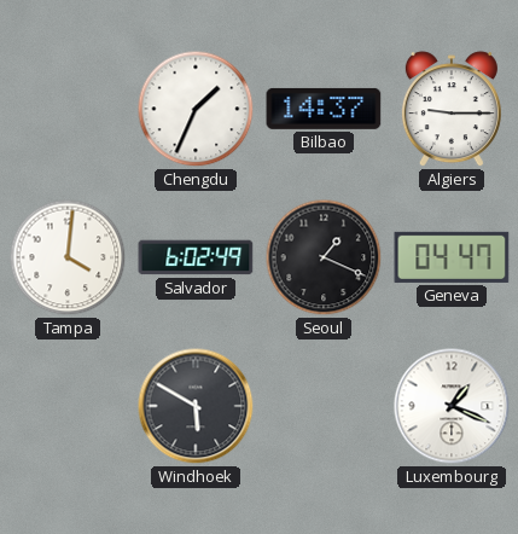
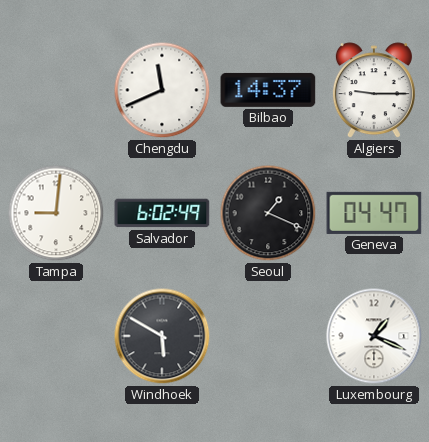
Chengdu: 1:34 -> 11:41 (162, 90)
Tampa: 4:01 -> 9:01 (56, 213)
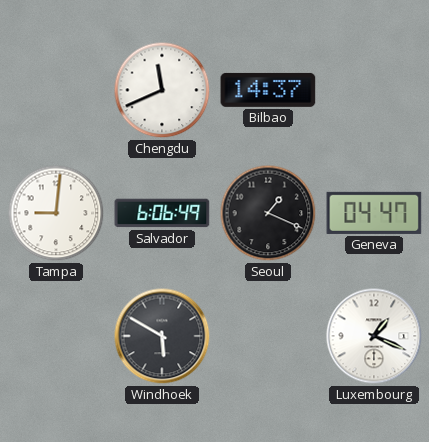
Algiers: 9:15 -> none (374, 91)
Salvador: 6:02 -> 6:06 (162, 213)
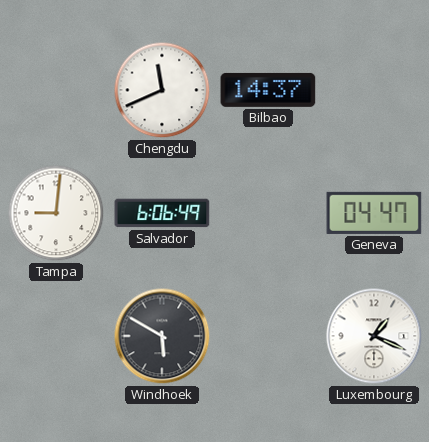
Seoul: 1:19 -> none (268, 213)
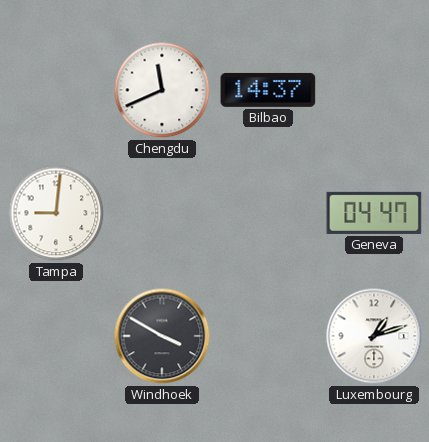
Salvador: 6:06 -> none (162, 213)
Windhoek: 5:50 -> 3:50 (162, 336)
Luxembourg: 1:19 -> 1:12 (374, 336)
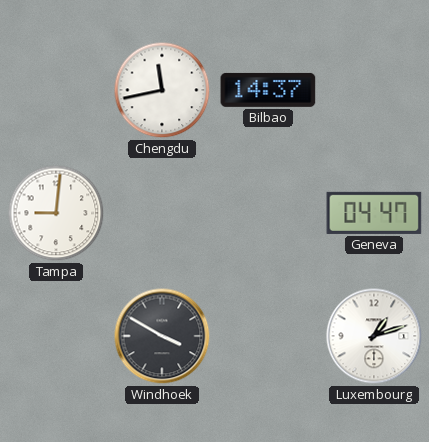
Chengdu: 11:41 -> 11:43 (162, 90)
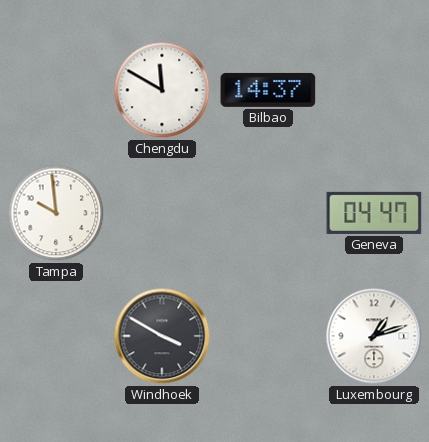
Chengdu: 11:43 -> 11:50 (162, 90)
Tampa: 9:01 -> 9:59 (56, 213)
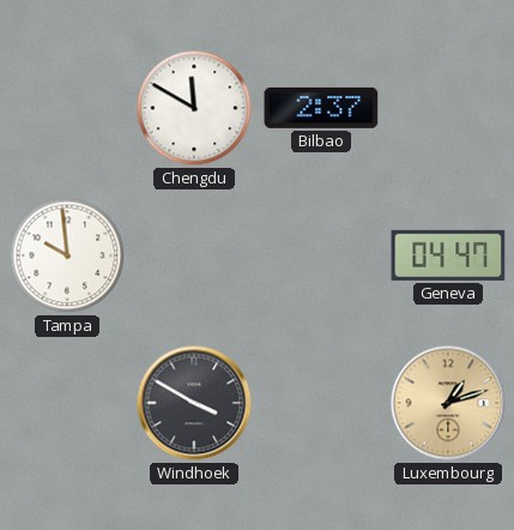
Bilbao: 14:37 -> 2:37 (321, 108)
Luxembourg dial: white -> champagne (448, 403)
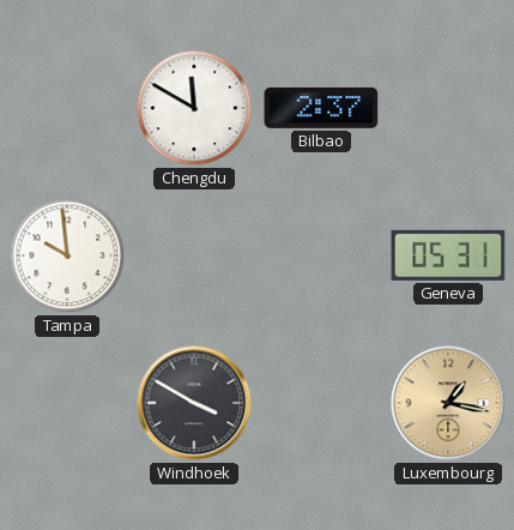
Geneva: 04:47 -> 05:31 (448, 255)
Luxembourg: 1:12 -> 1:17 (448, 403)
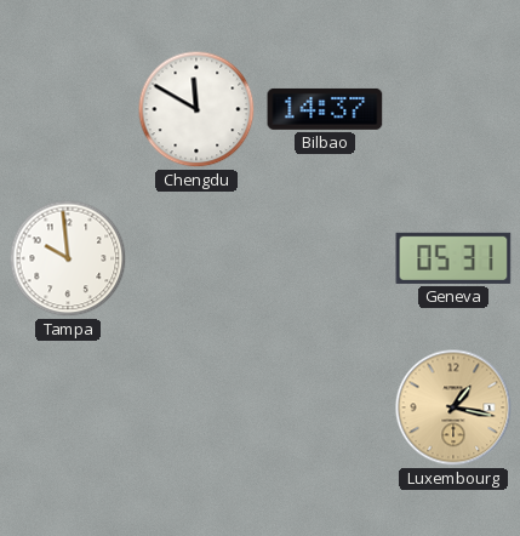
Bilbao: 2:37 -> 14:37 (325, 109)
Windhoek: 3:50 -> none (194, 403)
